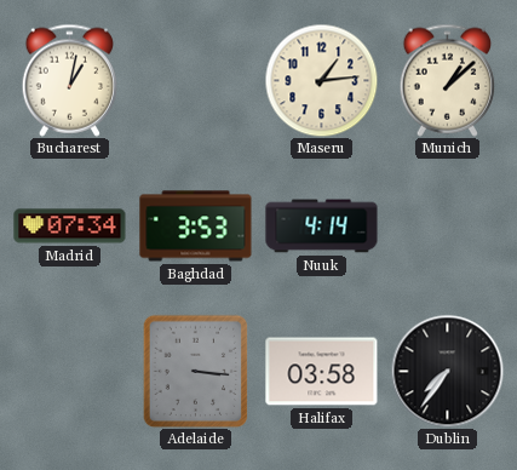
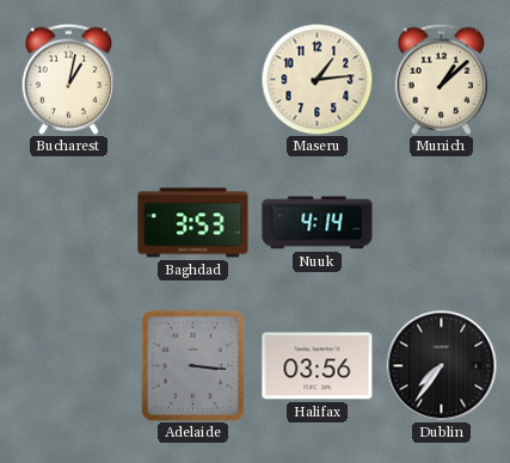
Madrid: 07:34 -> none (70, 227)
Halifax: 03:58 -> 03:56 (318, 366)
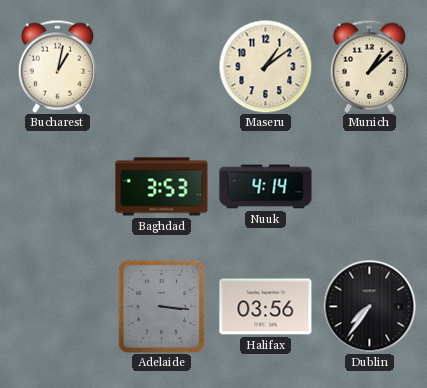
Maseru: 1:14 -> 1:09 (265, 66)
